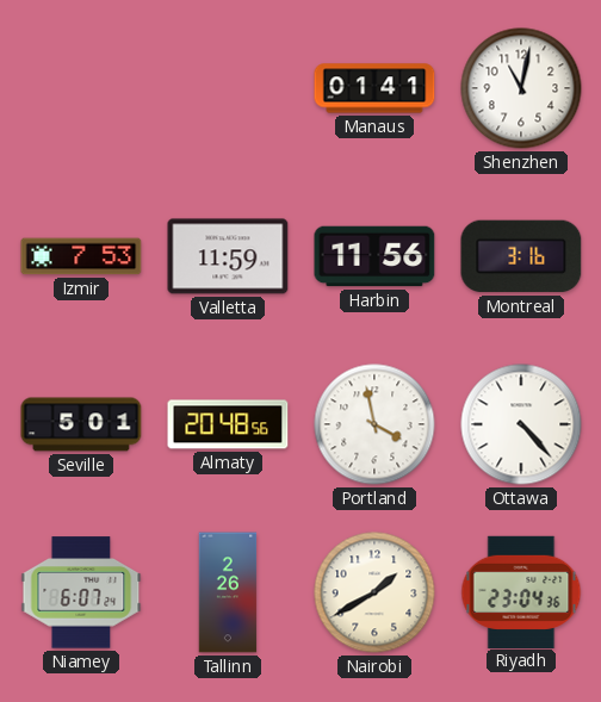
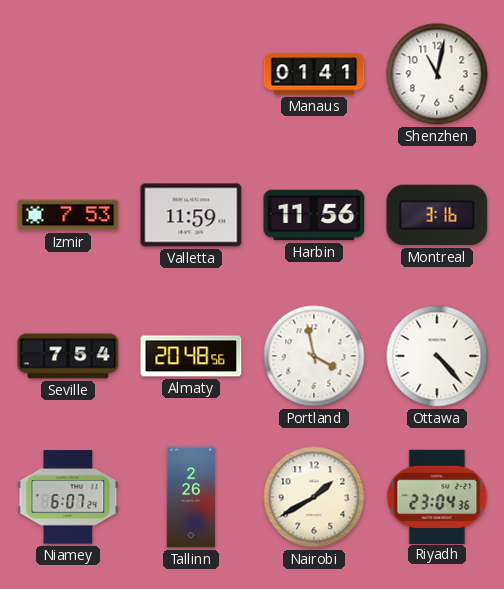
Seville: 5:01 -> 7:54 (68, 356)
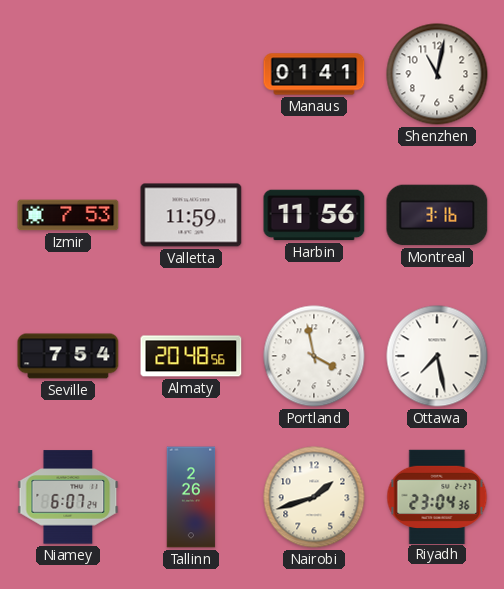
Ottawa: 4:23 -> 7:28 (437, 356)
Nairobi: 1:40 -> 1:42 (314, 497)
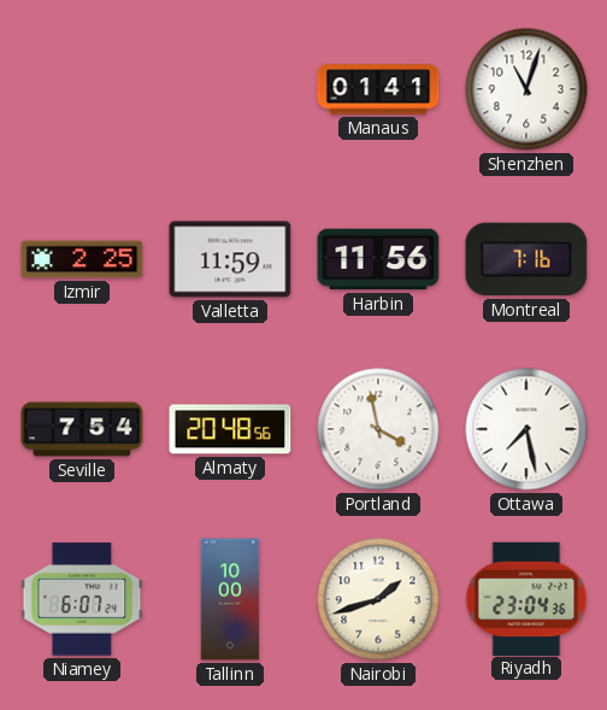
Shenzhen: 11:02 -> 11:03 (526, 89)
Izmir: 7:53 -> 2:25 (82, 259)
Montreal: 3:16 -> 7:16 (526, 259)
Tallinn: 2:26 -> 10:00 (230, 599)
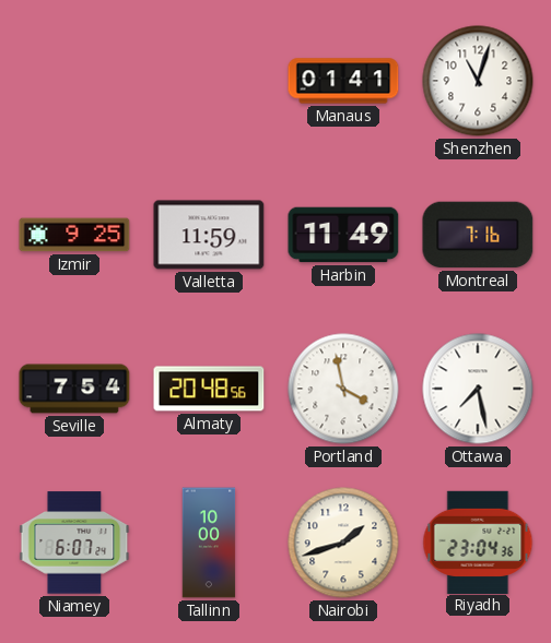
Izmir: 2:25 -> 9:25 (74, 235)
Harbin: 11:56 -> 11:49 (343, 235)
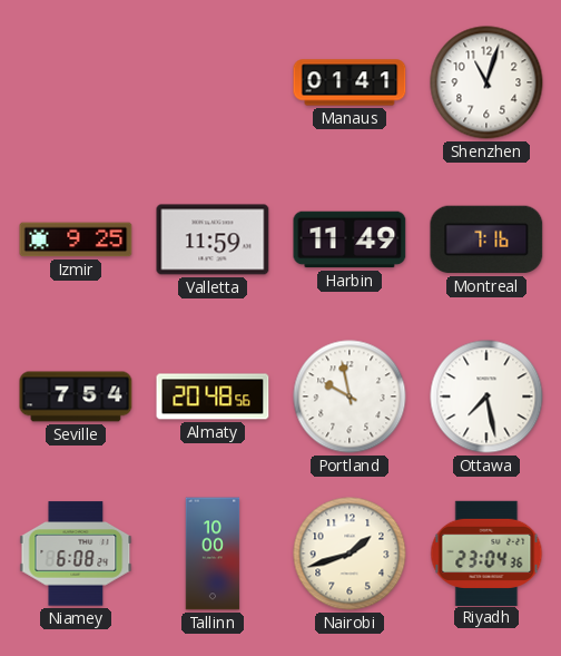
Portland: 3:58 -> 9:58 (350, 396)
Niamey: 6:07 -> 6:08 (76, 554)
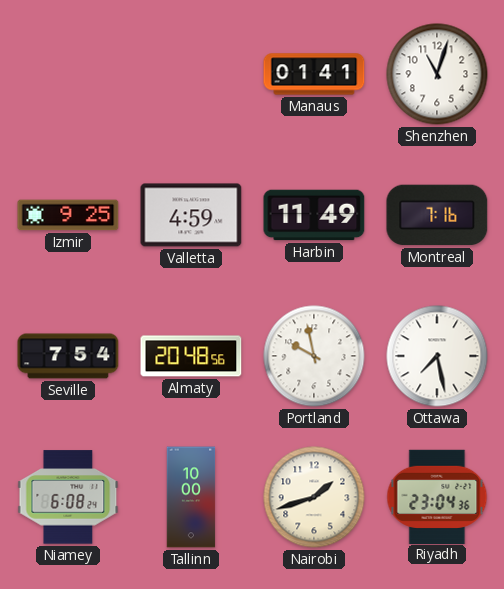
Valletta: 11:59 -> 4:59 (191, 215)
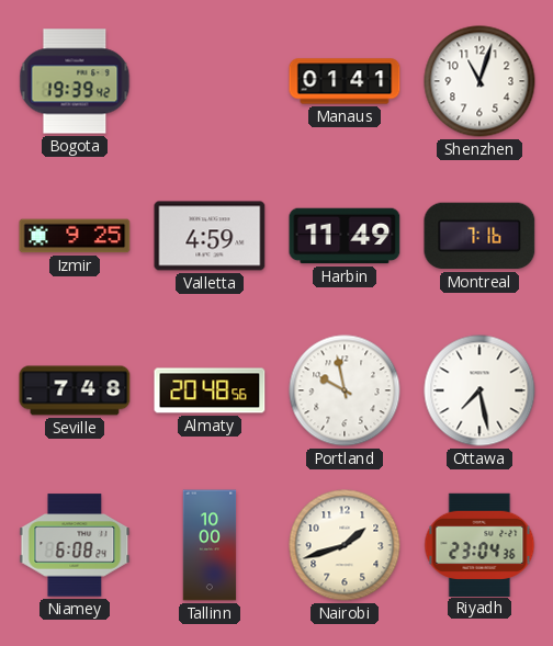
Bogota: none -> 19:39 (75, 81)
Seville: 7:54 -> 7:48 (75, 390)
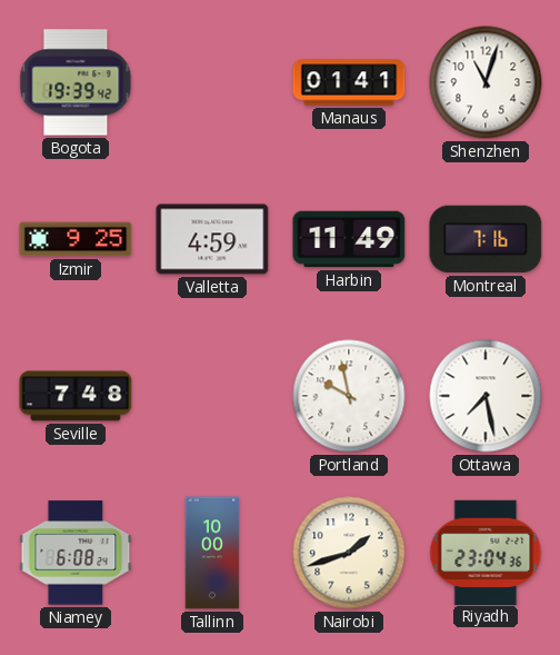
Almaty: 20:48 -> none (210, 390)
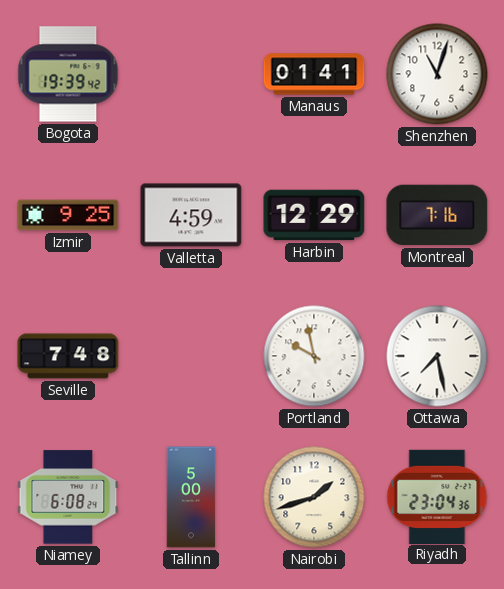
Harbin: 11:49 -> 12:29 (314, 215)
Tallinn: 10:00 -> 5:00 (191, 497)
